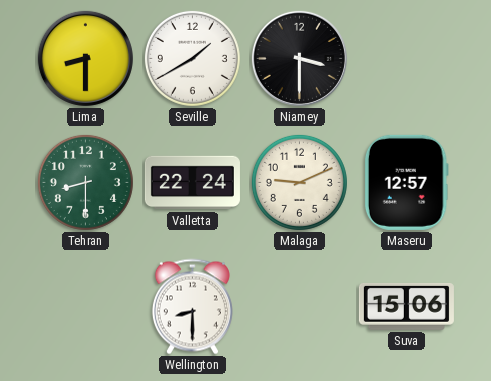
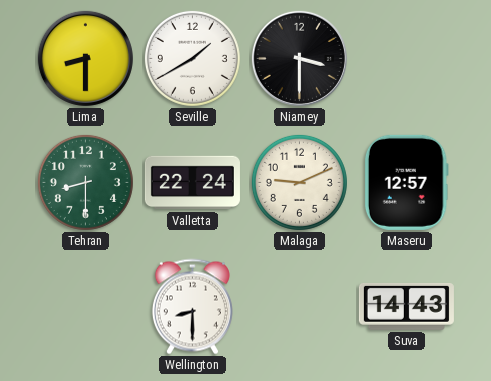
Suva: 15:06 -> 14:43 (406, 306)
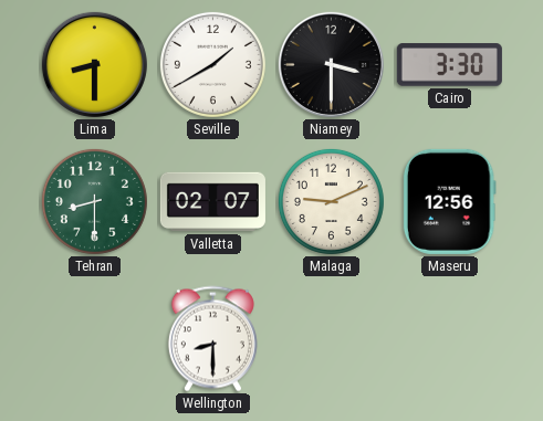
Cairo: none -> 3:30 (449, 65)
Valletta: 22:24 -> 02:07 (212, 202)
Maseru: 12:57 -> 12:56 (449, 201)
Suva: 14:43 -> none (406, 306)
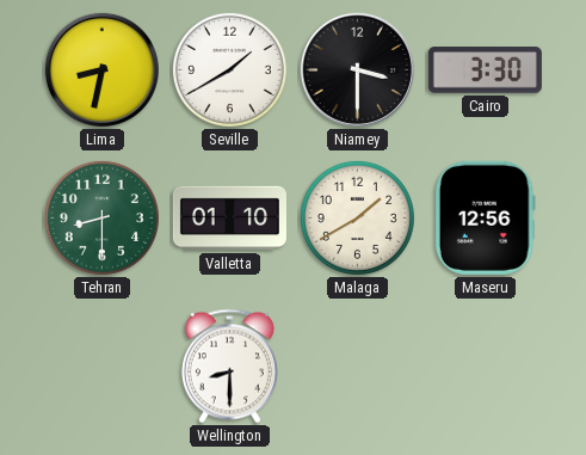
Lima: 8:30 -> 8:32 (101, 69)
Valletta: 02:07 -> 01:10 (229, 219)
Malaga: 9:11 -> 1:40 (357, 217)
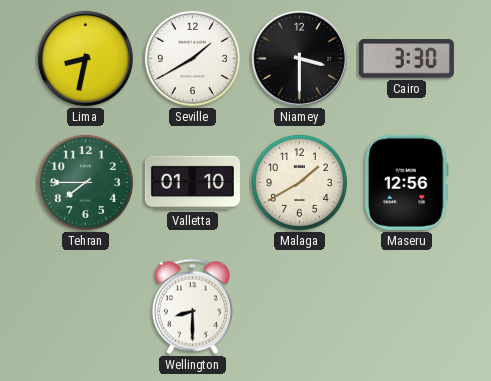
Tehran: 8:30 -> 7:45 (85, 182)
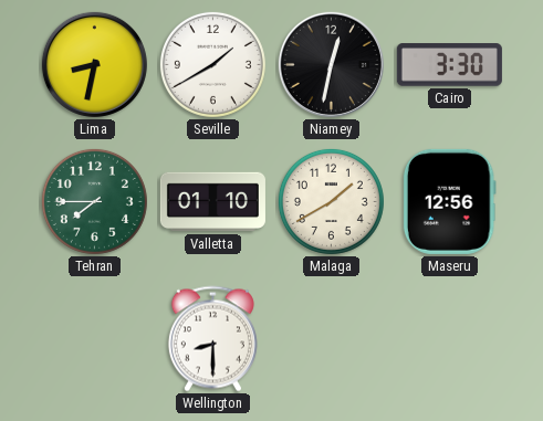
Niamey: 3:30 -> 12:32 (331, 64)
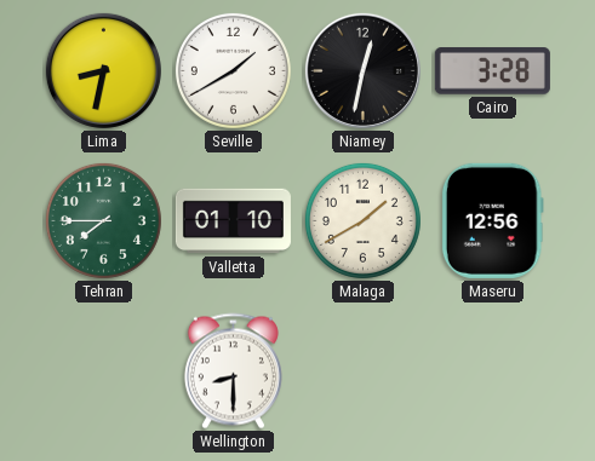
Cairo: 3:30 -> 3:28 (492, 71)
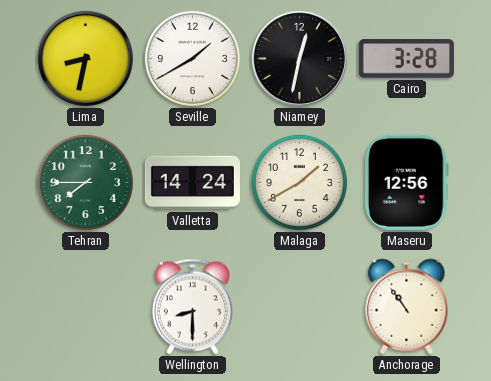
Valletta: 01:10 -> 14:24 (192, 183)
Anchorage: none -> 10:54 (407, 307)
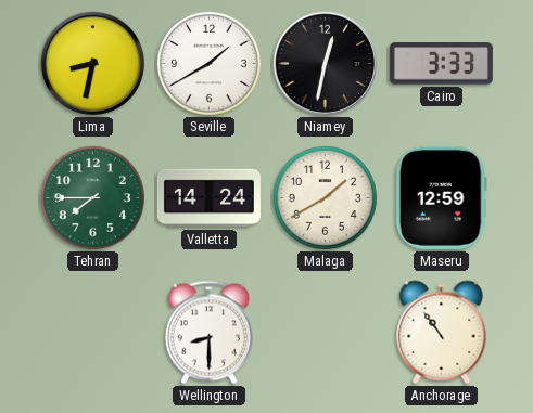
Cairo: 3:28 -> 3:33 (441, 64)
Maseru: 12:56 -> 12:59 (441, 197)
